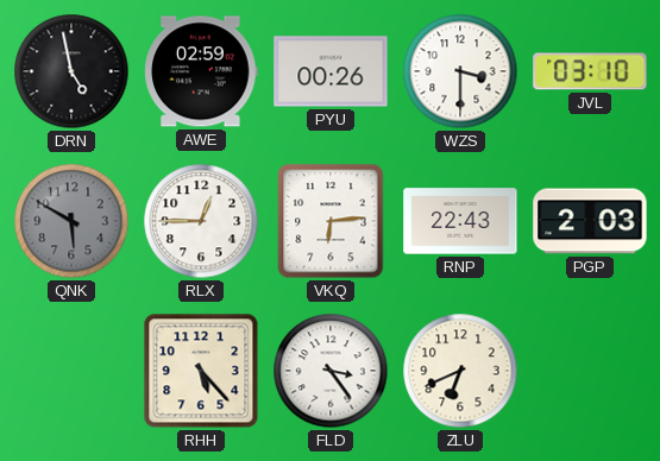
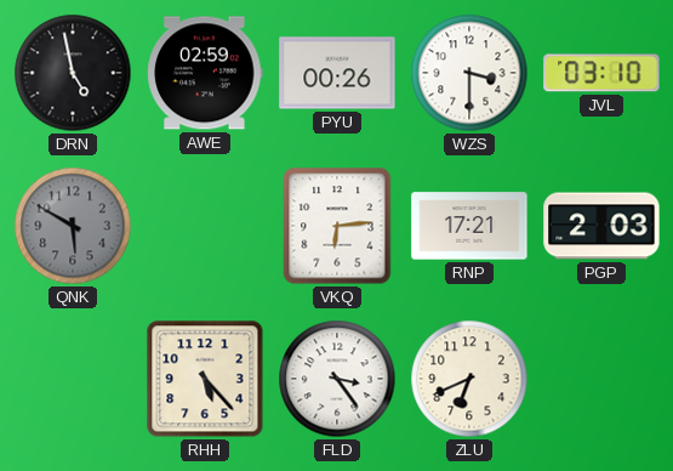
RLX: 12:45 -> none (201, 221)
RNP: 22:43 -> 17:21 (469, 226)
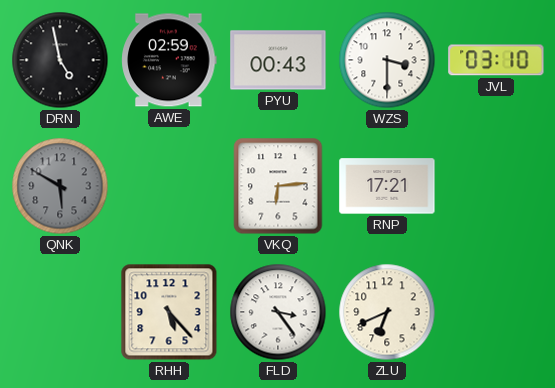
PYU: 00:26 -> 00:43 (278, 60)
PGP: 2:03 -> none (601, 226)
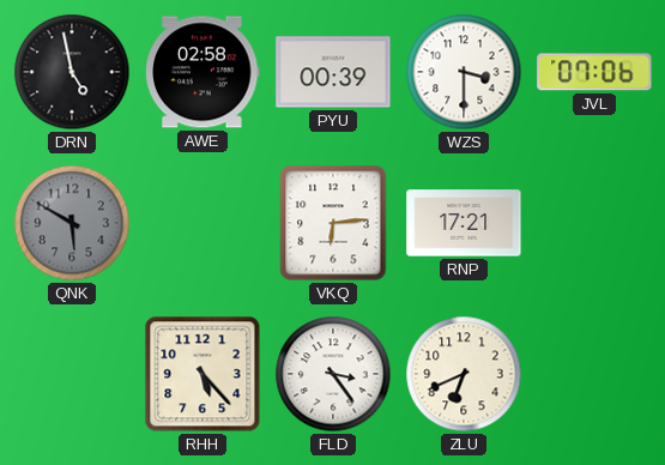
AWE: 02:59 -> 02:58 (202, 72)
PYU: 00:43 -> 00:39 (333, 72)
JVL: 03:10 -> 07:06 (594, 72)
